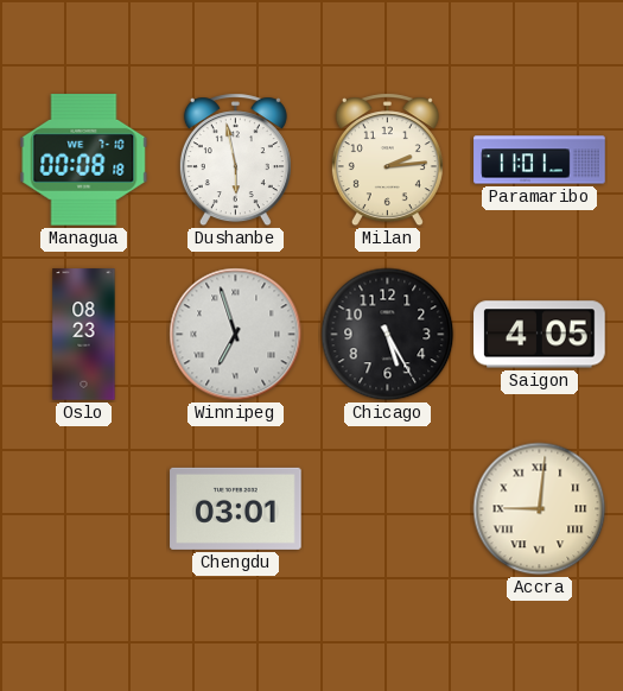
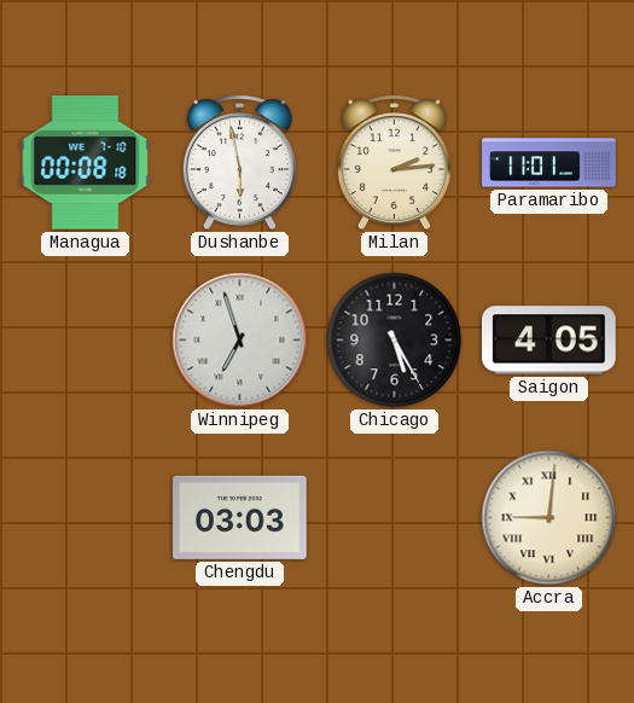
Oslo: 08:23 -> none (84, 335)
Chengdu: 03:01 -> 03:03 (240, 517)
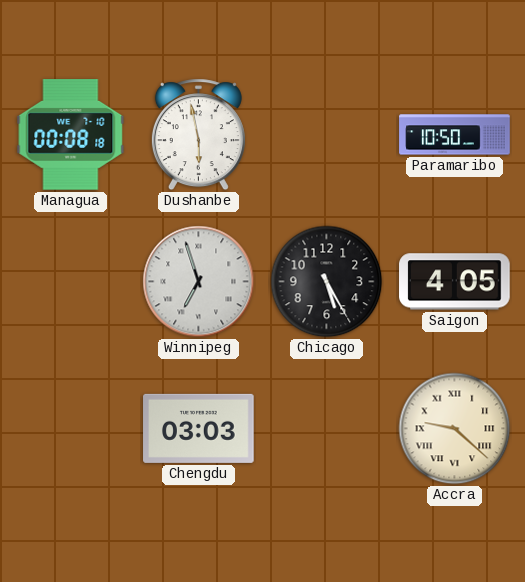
Milan: 2:14 -> none (394, 163)
Paramaribo: 11:01 -> 10:50 (455, 135)
Accra: 9:01 -> 9:22 (455, 429)
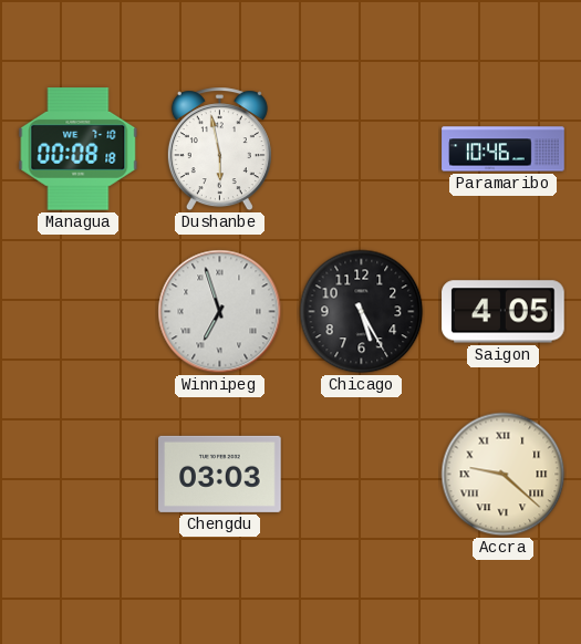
Paramaribo: 10:50 -> 10:46 (504, 149)
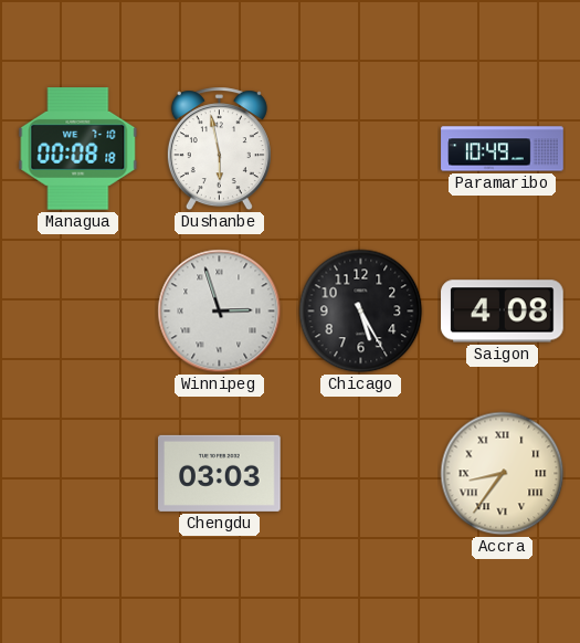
Paramaribo: 10:46 -> 10:49 (503, 149)
Winnipeg: 6:57 -> 2:57 (220, 312)
Saigon: 4:05 -> 4:08 (503, 312)
Accra: 9:22 -> 8:36 (503, 474)
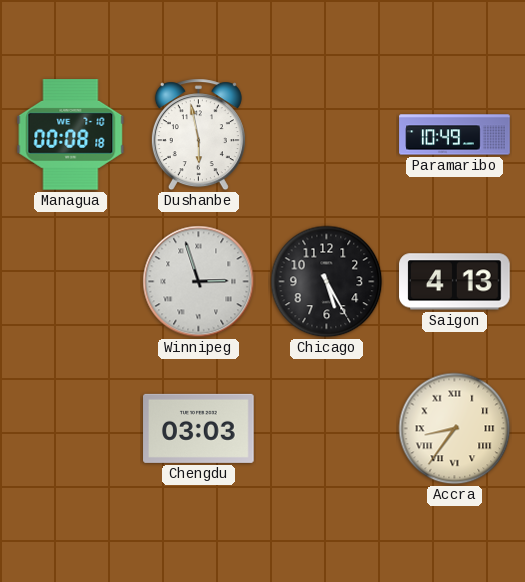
Saigon: 4:08 -> 4:13 (455, 282)
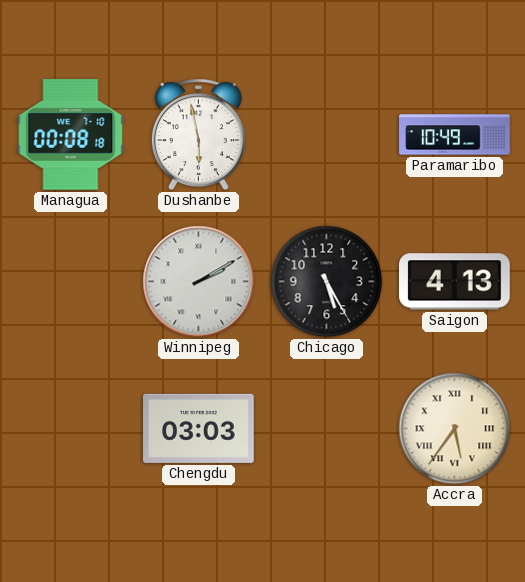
Winnipeg: 2:57 -> 2:10 (199, 282)
Accra: 8:36 -> 5:36 (455, 429)
